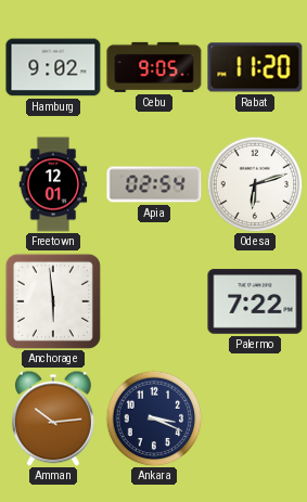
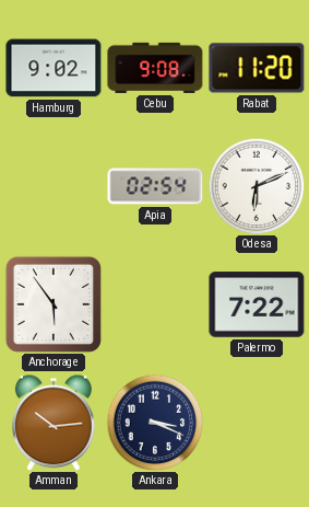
Cebu: 9:05 -> 9:08 (155, 68)
Freetown: 12:01 -> none (53, 184)
Odesa: 6:12 -> 6:11 (257, 186)
Anchorage: 5:59 -> 5:54 (54, 304)
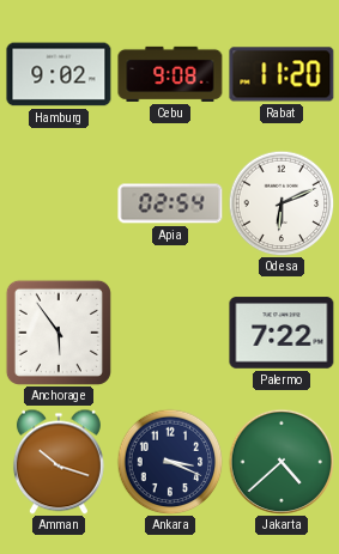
Amman: 10:14 -> 10:18 (59, 462)
Jakarta: none -> 4:38 (282, 462)
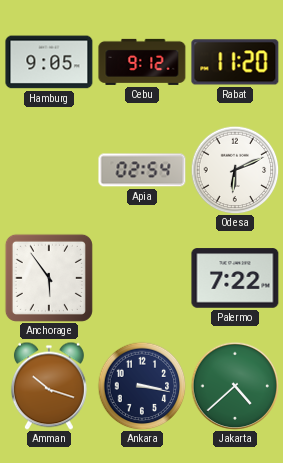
Hamburg: 9:02 -> 9:05 (49, 62)
Cebu: 9:08 -> 9:12 (142, 62)
Ankara: 3:19 -> 3:17 (142, 386)
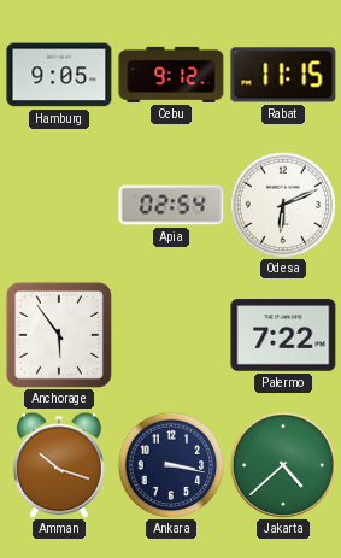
Rabat: 11:20 -> 11:15 (283, 75)
